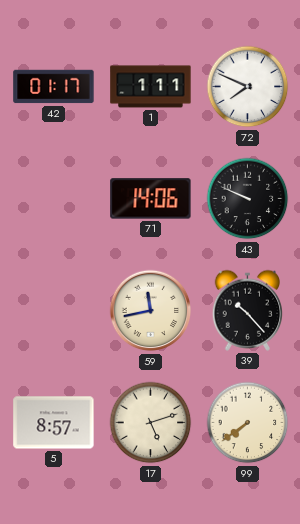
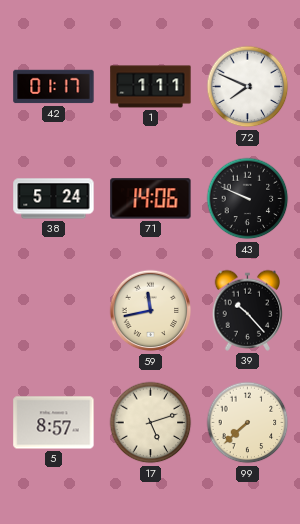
38: none -> 5:24 (54, 199)
99: 7:39 -> 7:38 (248, 423)
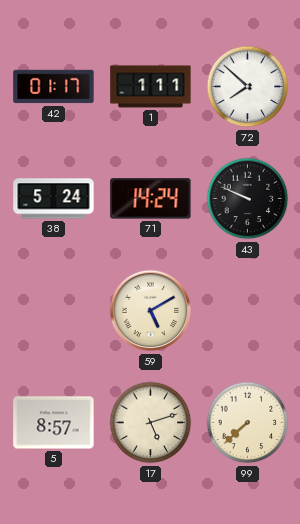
72: 7:49 -> 7:52 (248, 87)
71: 14:06 -> 14:24 (151, 199)
59: 11:43 -> 5:10 (151, 311)
39: 10:23 -> none (248, 310)
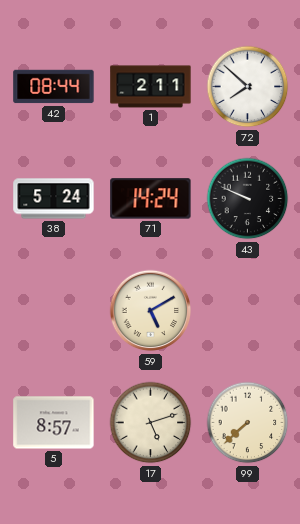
42: 01:17 -> 08:44 (54, 87)
1: 1:11 -> 2:11 (151, 87)
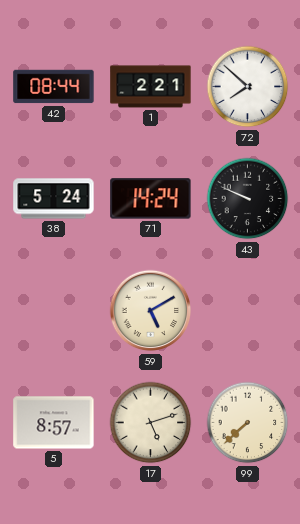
1: 2:11 -> 2:21 (151, 87)
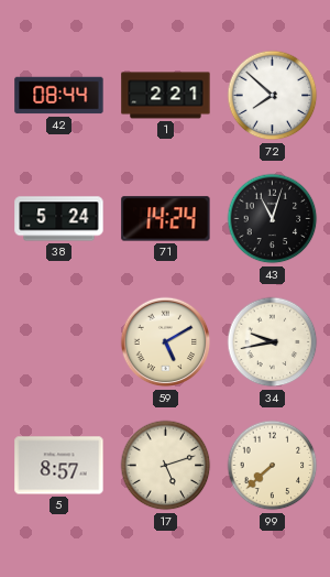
43: 9:49 -> 11:03 (273, 219)
34: none -> 9:43 (273, 342)
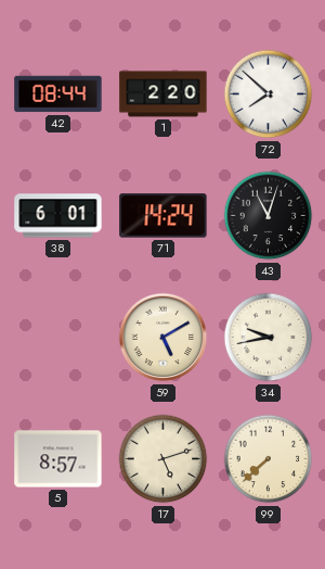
1: 2:21 -> 2:20 (164, 94)
38: 5:24 -> 6:01 (58, 216)
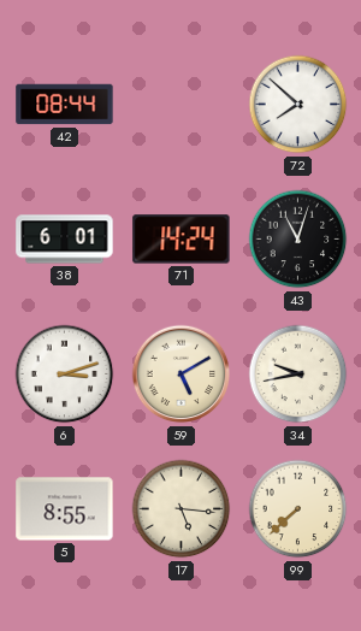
1: 2:20 -> none (164, 94)
6: none -> 3:12 (65, 375)
5: 8:57 -> 8:55 (65, 509)
17: 5:12 -> 5:16 (182, 509)
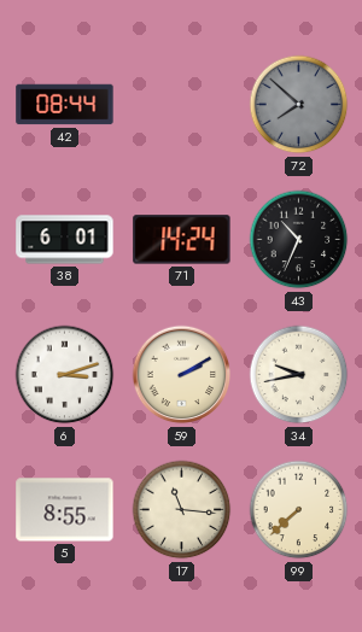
72 dial: white -> grey (299, 105)
43: 11:03 -> 10:34 (299, 240)
59: 5:10 -> 2:10 (182, 375)
17: 5:16 -> 11:16 (182, 510)
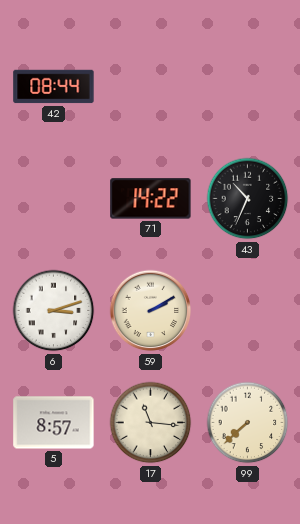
72: 7:52 -> none (299, 105)
38: 6:01 -> none (65, 240)
71: 14:24 -> 14:22 (151, 199)
34: 9:43 -> none (299, 375)
5: 8:55 -> 8:57 (54, 423)
